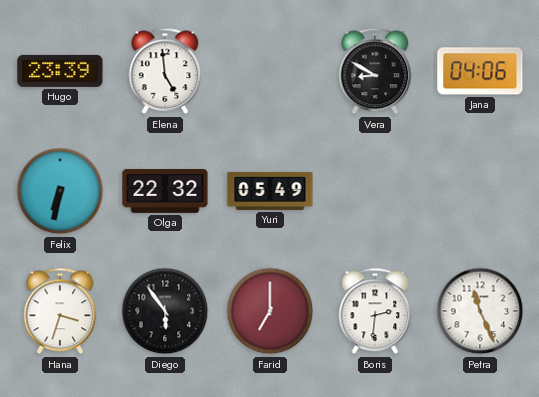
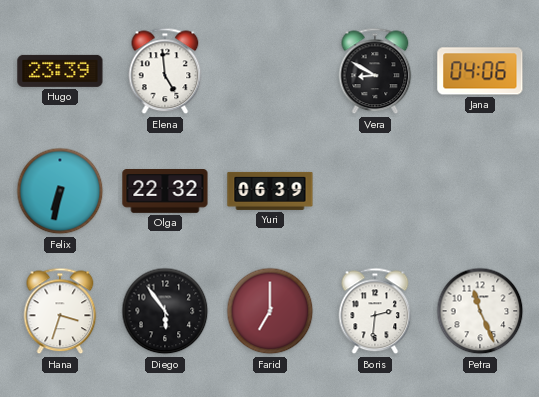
Yuri: 05:49 -> 06:39 (270, 191)
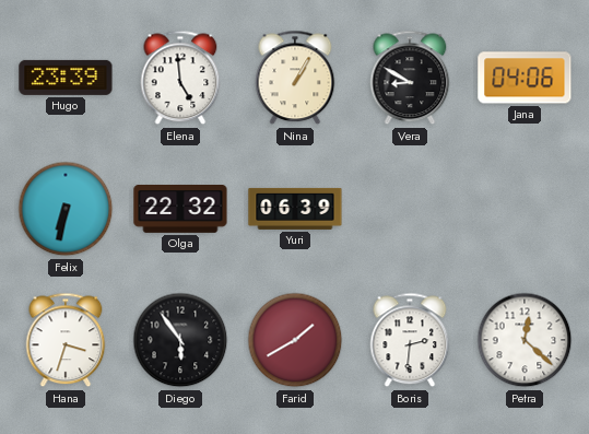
Nina: none -> 1:05 (295, 78)
Farid: 7:00 -> 1:40 (295, 340)
Petra: 11:26 -> 12:22 (525, 340)
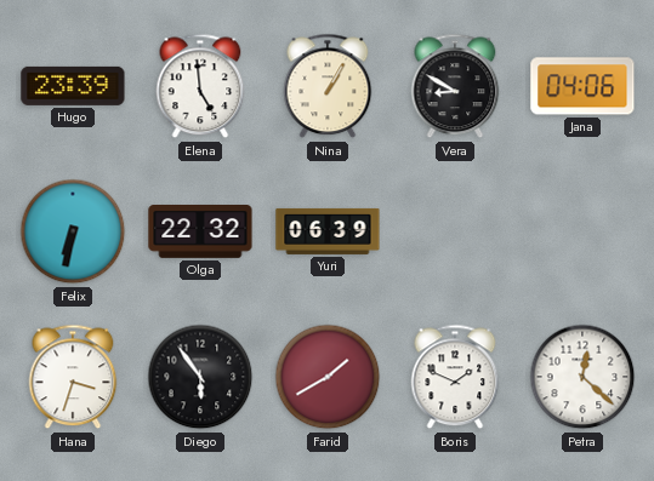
Boris: 2:31 -> 1:49 (455, 377)
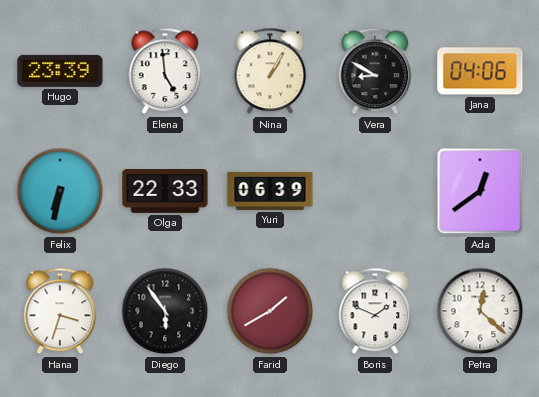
Olga: 22:32 -> 22:33 (165, 192)
Ada: none -> 12:39 (480, 191)
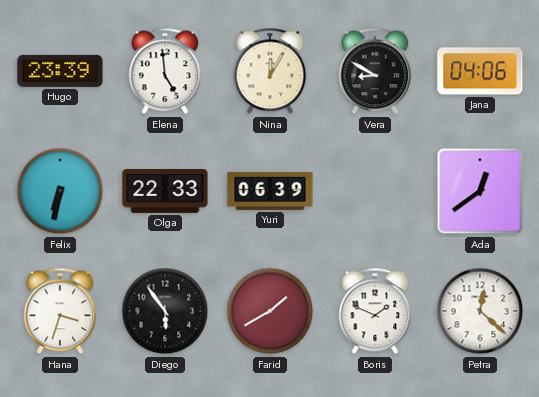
Nina: 1:05 -> 12:05 (270, 71)
